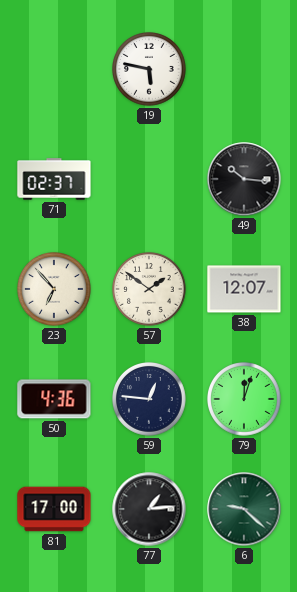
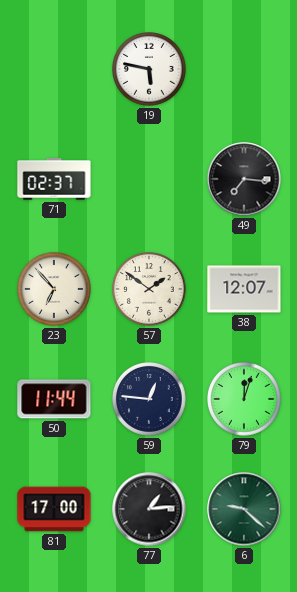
49: 10:16 -> 7:16 (244, 179)
50: 4:36 -> 11:44 (54, 399)
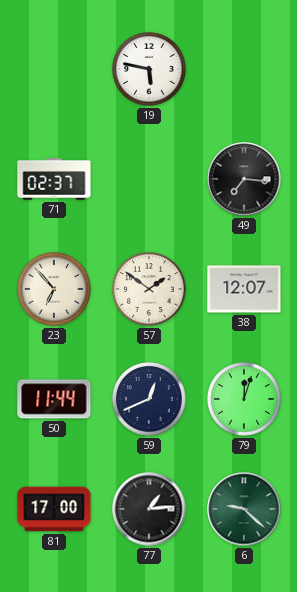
59: 12:46 -> 12:41 (150, 400)
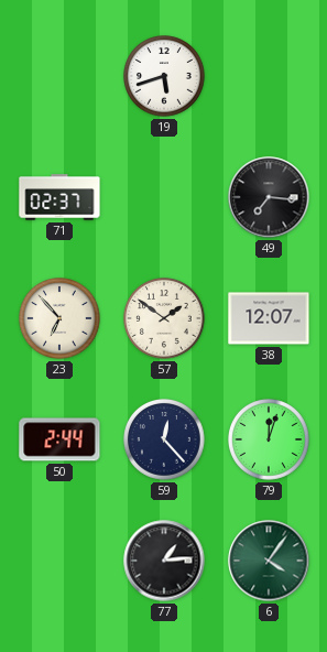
19: 5:47 -> 5:42 (165, 77)
50: 11:44 -> 2:44 (59, 439)
59: 12:41 -> 12:23 (165, 441)
81: 17:00 -> none (54, 509)
6: 9:22 -> 4:06 (269, 561)
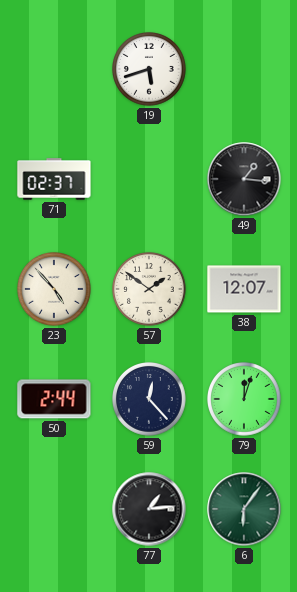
49: 7:16 -> 1:16 (244, 179)
23: 6:53 -> 4:53 (55, 290)
6: 4:06 -> 6:06 (244, 509)
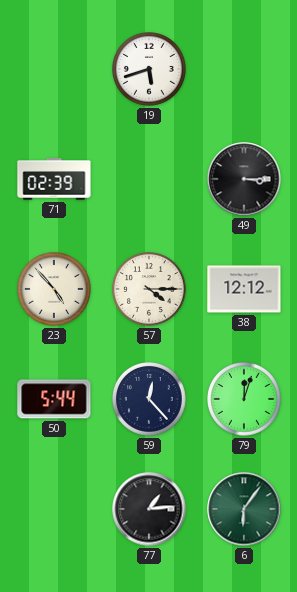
71: 02:37 -> 02:39 (54, 179)
49: 1:16 -> 3:15 (244, 179)
57: 1:51 -> 4:15 (150, 290)
38: 12:07 -> 12:12 (244, 289)
50: 2:44 -> 5:44 (54, 399)
